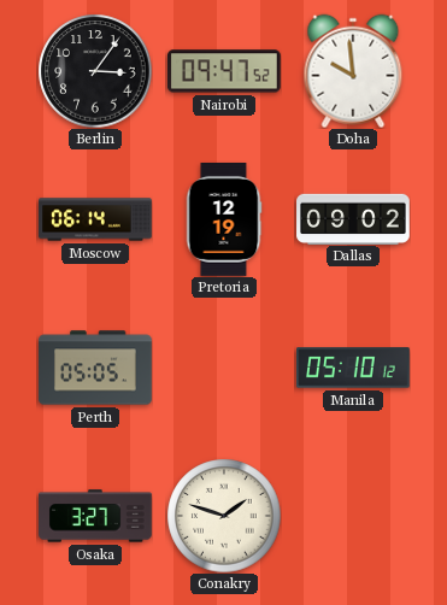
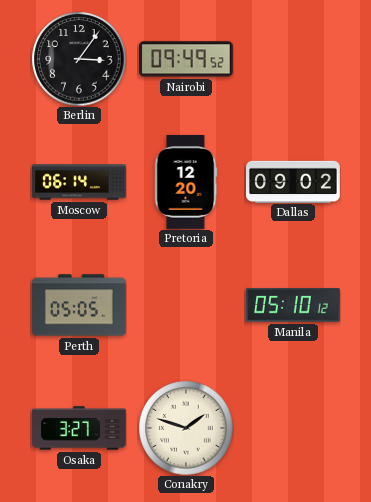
Nairobi: 09:47 -> 09:49 (186, 59)
Doha: 9:59 -> none (353, 71)
Pretoria: 12:19 -> 12:20 (186, 183)
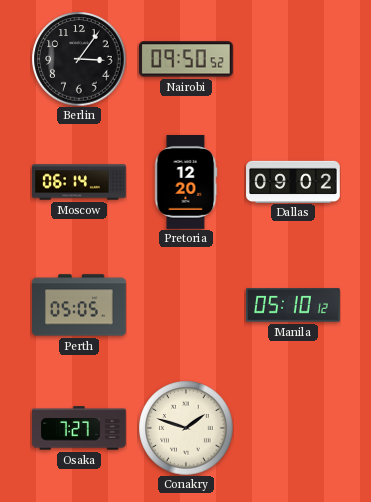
Nairobi: 09:49 -> 09:50 (186, 59)
Osaka: 3:27 -> 7:27 (80, 428)
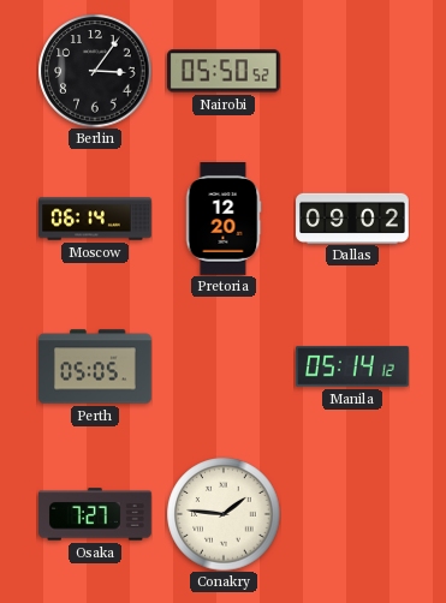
Nairobi: 09:50 -> 05:50 (224, 71)
Manila: 05:10 -> 05:14 (353, 366)
Conakry: 1:48 -> 1:46 (224, 514)
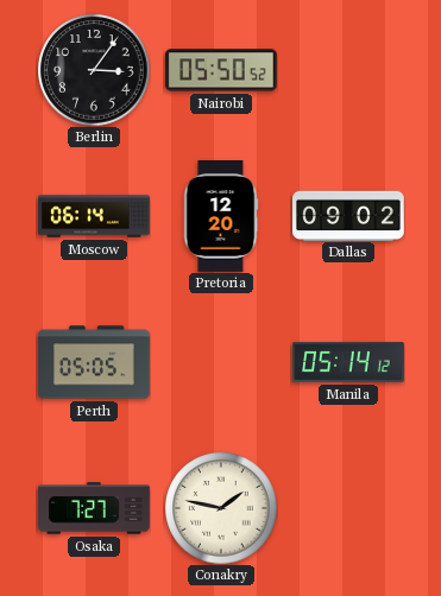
Conakry: 1:46 -> 1:47 (221, 508)
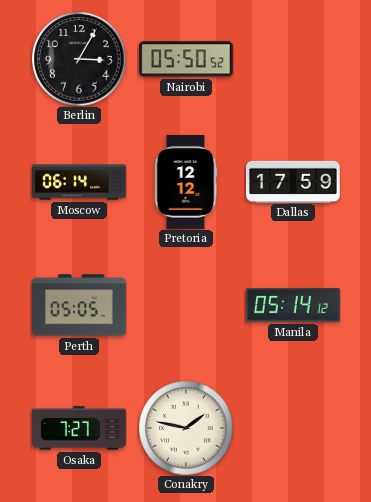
Berlin: 3:06 -> 3:05 (79, 59)
Pretoria: 12:20 -> 12:12 (186, 183)
Dallas: 09:02 -> 17:59 (293, 181)
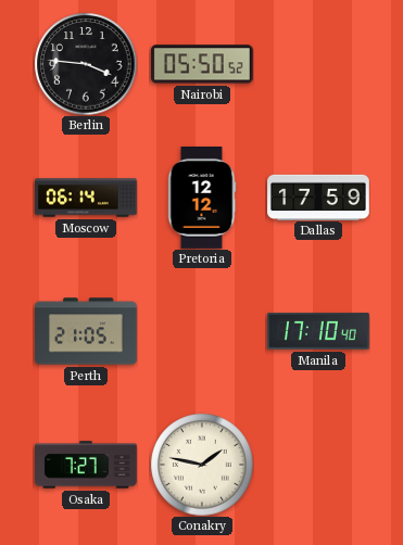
Berlin: 3:05 -> 3:46 (86, 64)
Perth: 05:05 -> 21:05 (86, 331)
Manila: 05:14 -> 17:10 (319, 331)
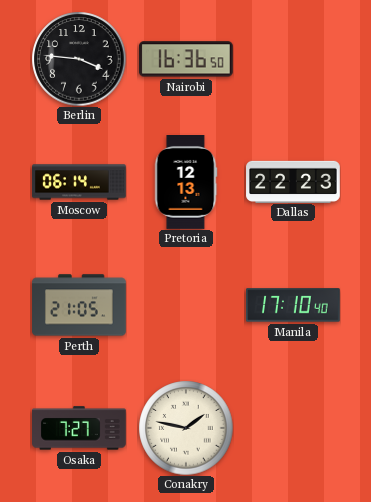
Nairobi: 05:50 -> 16:36 (186, 59)
Pretoria: 12:12 -> 12:13 (186, 183)
Dallas: 17:59 -> 22:23 (293, 181)
